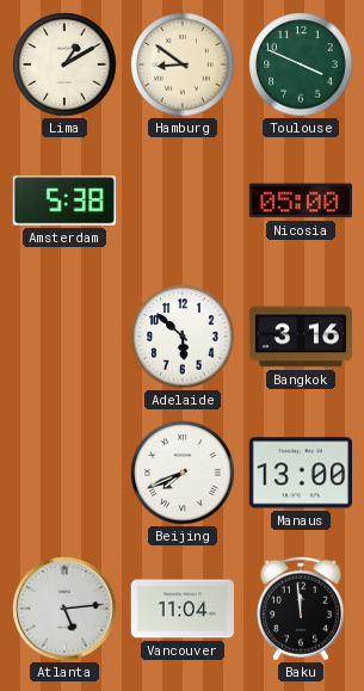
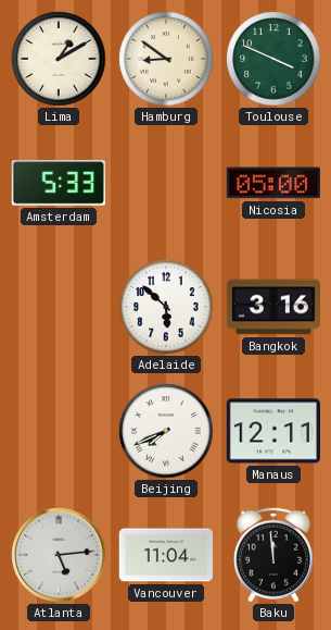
Amsterdam: 5:38 -> 5:33 (59, 183)
Manaus: 13:00 -> 12:11 (272, 431)
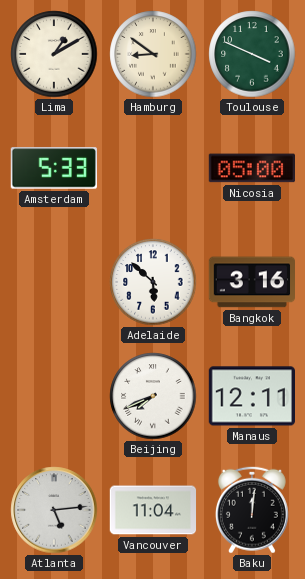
Baku: 11:59 -> 12:01 (252, 510)
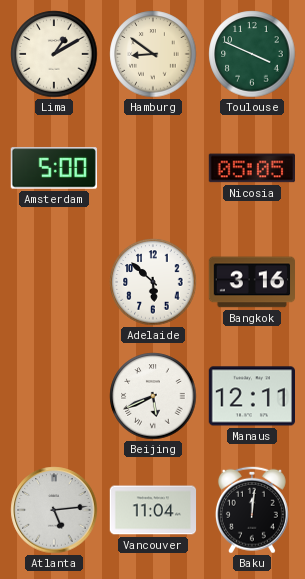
Amsterdam: 5:33 -> 5:00 (54, 168)
Nicosia: 05:00 -> 05:05 (251, 168)
Beijing: 7:41 -> 5:41 (153, 396)
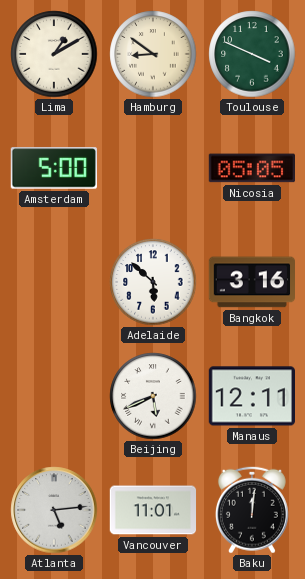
Vancouver: 11:04 -> 11:01 (153, 510)
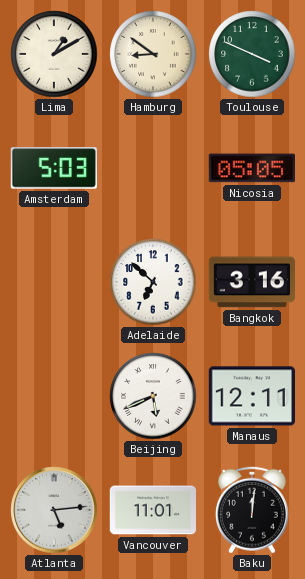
Amsterdam: 5:00 -> 5:03 (54, 168)
Adelaide: 5:52 -> 6:52 (153, 282)
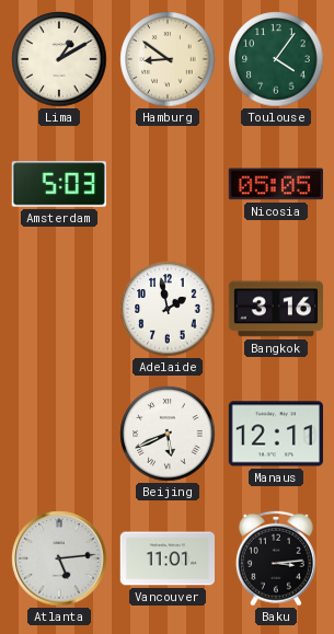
Toulouse: 3:49 -> 4:06 (276, 59)
Adelaide: 6:52 -> 1:58 (168, 309)
Baku: 12:01 -> 3:14 (276, 558)
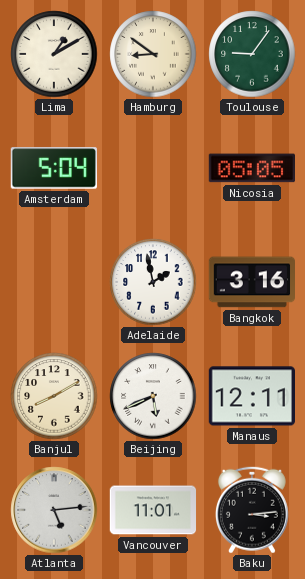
Toulouse: 4:06 -> 9:06 (252, 54)
Amsterdam: 5:03 -> 5:04 (54, 168)
Banjul: none -> 8:10 (54, 396)
